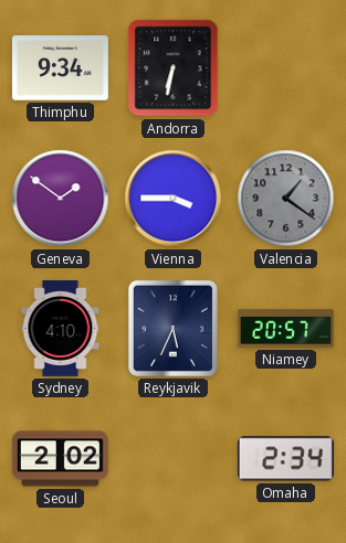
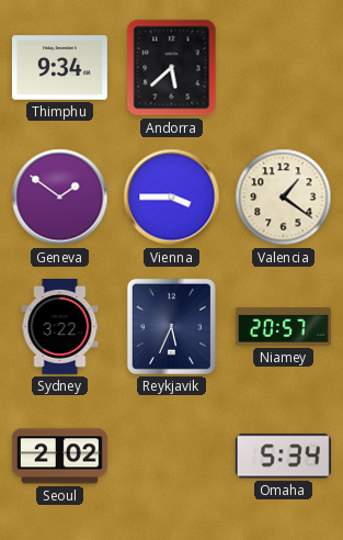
Andorra: 6:32 -> 5:38 (172, 68)
Valencia dial: grey -> cream (284, 198)
Sydney: 4:10 -> 3:22 (60, 326)
Omaha: 2:34 -> 5:34 (283, 457)
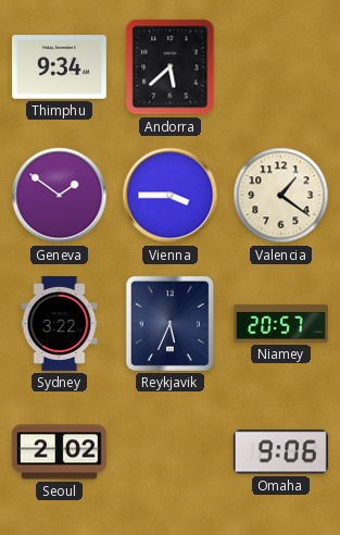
Omaha: 5:34 -> 9:06 (280, 452)
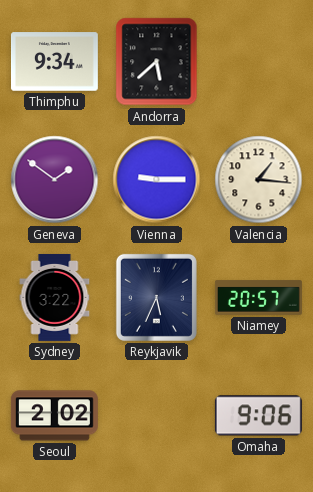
Vienna: 3:45 -> 9:15 (157, 180)
Valencia: 1:21 -> 1:16 (259, 180)
